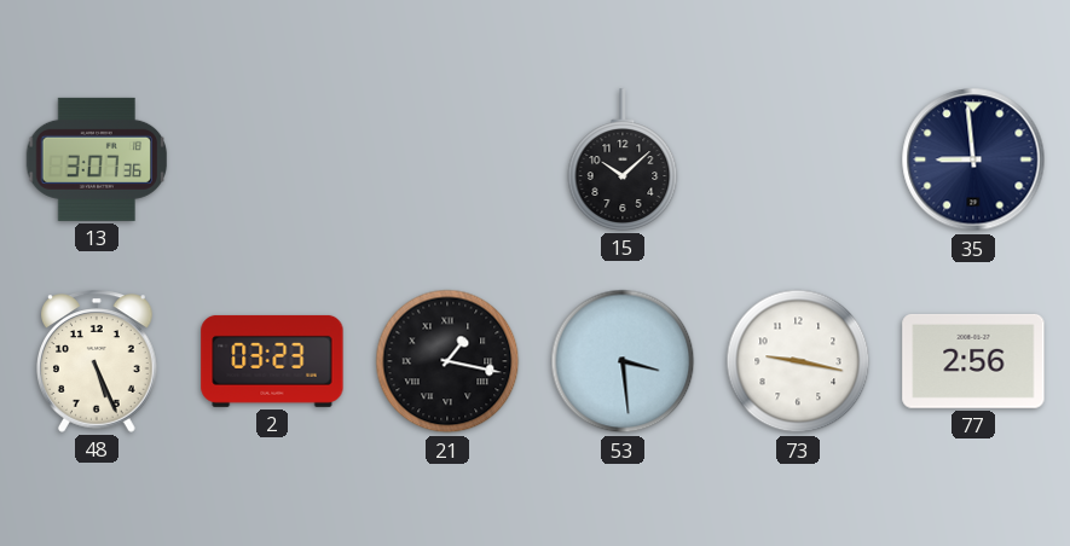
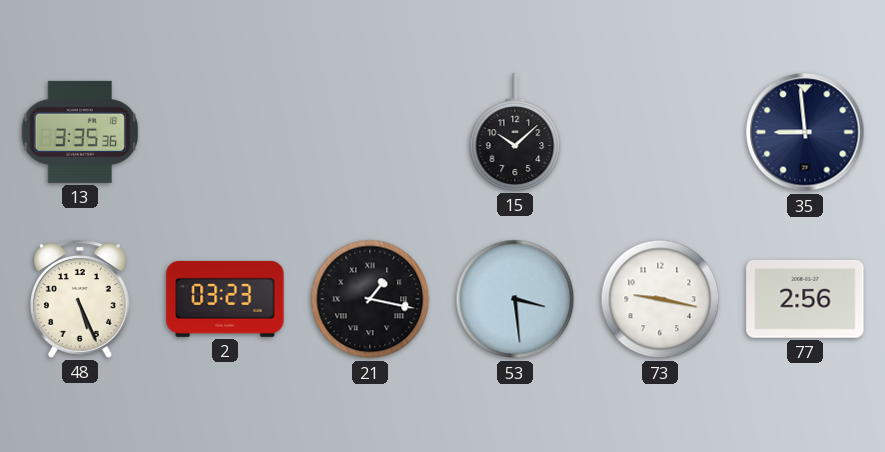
13: 3:07 -> 3:35 (80, 132)
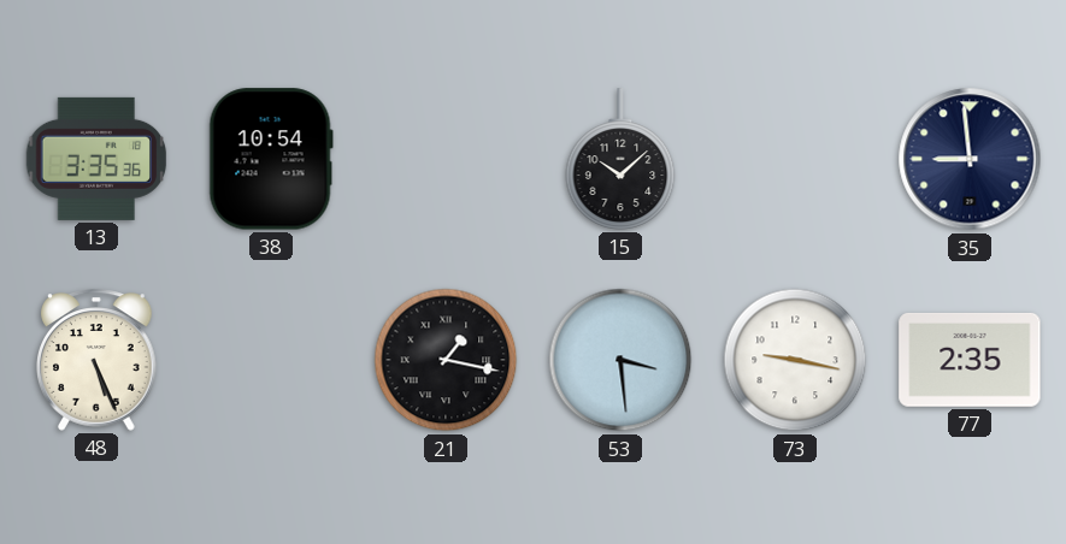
38: none -> 10:54 (271, 159)
2: 03:23 -> none (225, 299)
77: 2:56 -> 2:35 (970, 360)
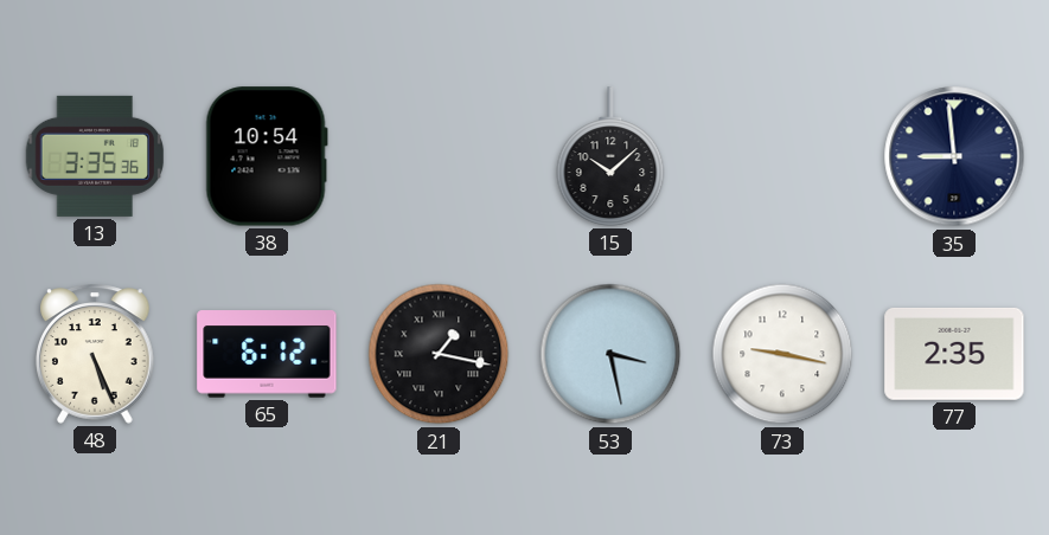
65: none -> 6:12 (267, 354)
53: 3:29 -> 3:28 (610, 354)
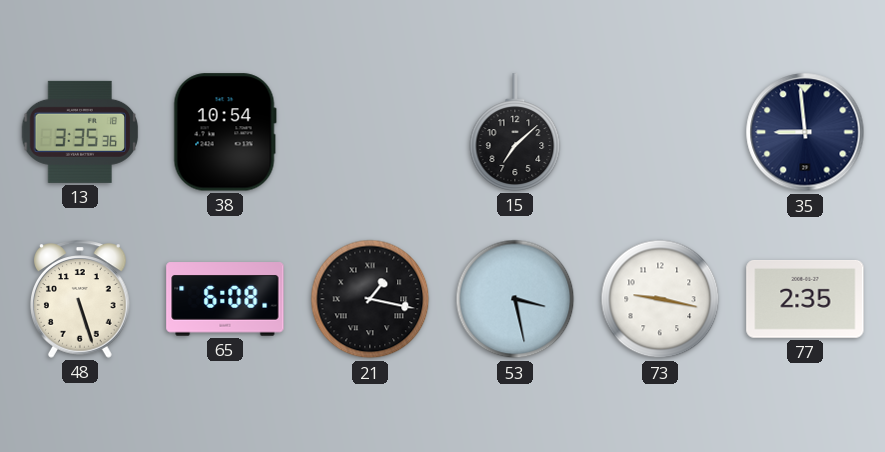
15: 10:08 -> 7:08 (515, 132)
48: 5:26 -> 5:27 (81, 299)
65: 6:12 -> 6:08 (225, 299)
